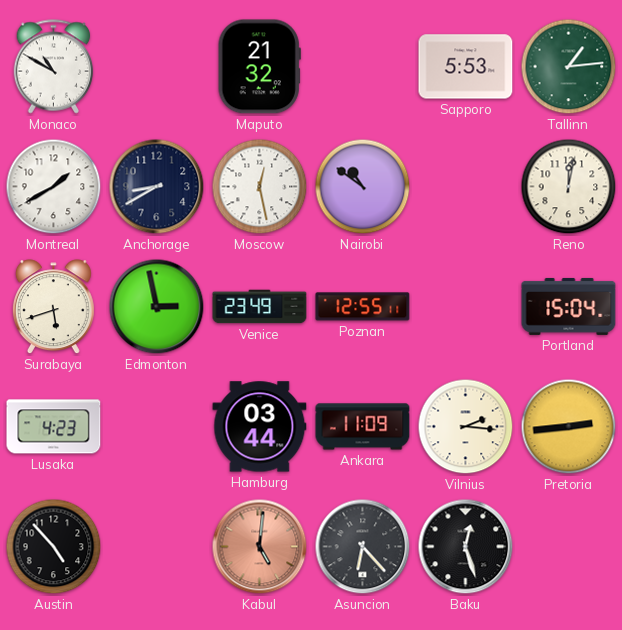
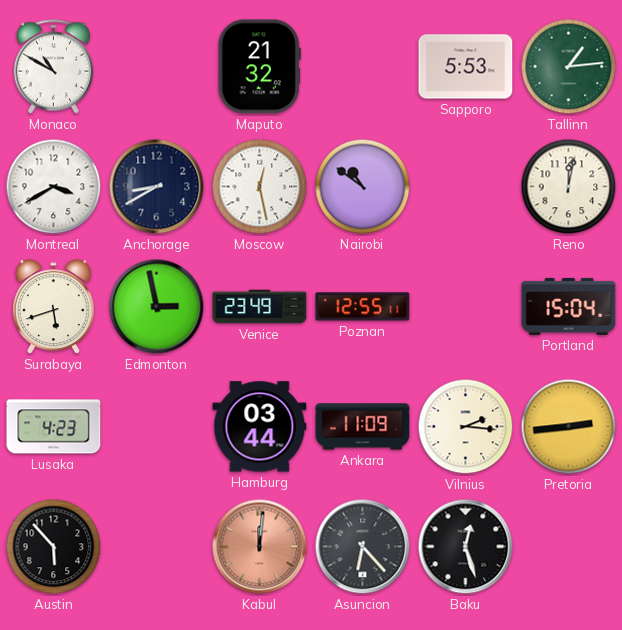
Montreal: 1:40 -> 3:40 (54, 187)
Austin: 4:53 -> 5:53 (54, 547)
Kabul: 5:01 -> 12:01 (260, 547)
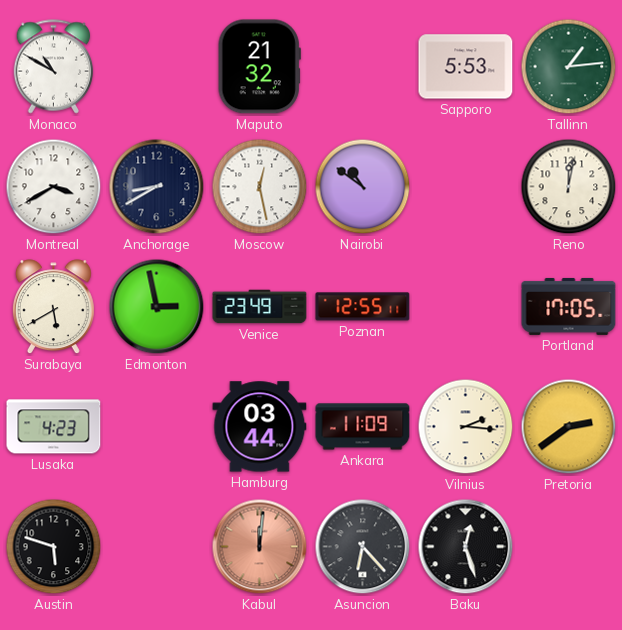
Surabaya: 5:42 -> 5:40 (53, 307)
Portland: 15:04 -> 17:05 (569, 306)
Pretoria: 2:44 -> 2:39 (569, 427)
Austin: 5:53 -> 5:48 (54, 547)
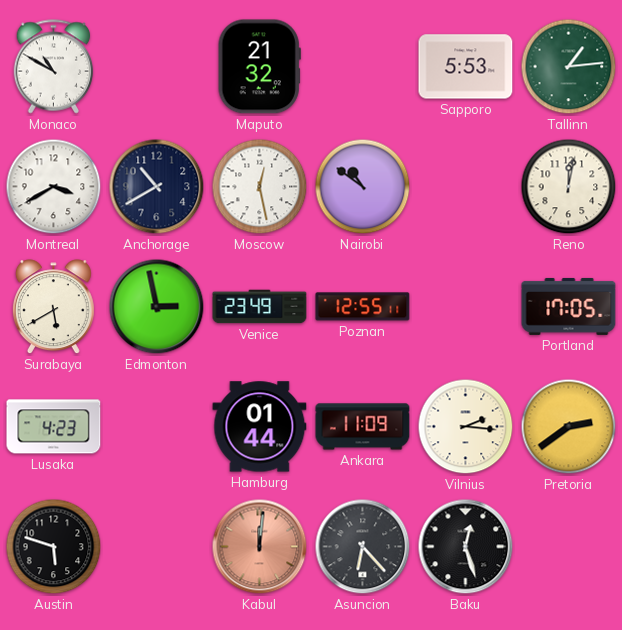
Anchorage: 8:40 -> 10:40 (157, 187)
Hamburg: 03:44 -> 01:44 (260, 427)
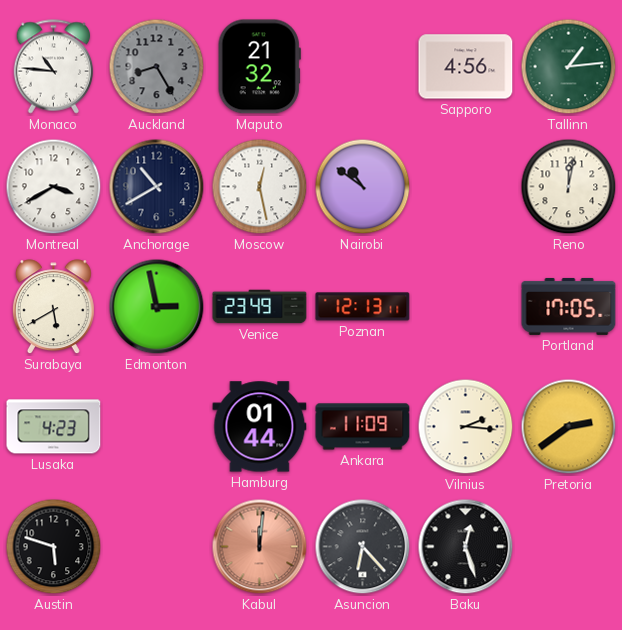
Monaco: 10:50 -> 10:46 (54, 67)
Auckland: none -> 8:25 (157, 67)
Sapporo: 5:53 -> 4:56 (466, 67)
Poznan: 12:55 -> 12:13 (363, 307)
